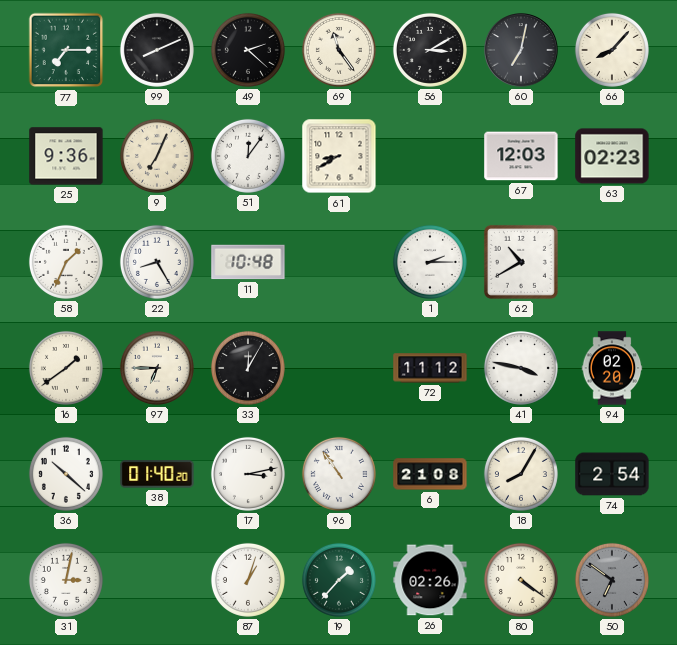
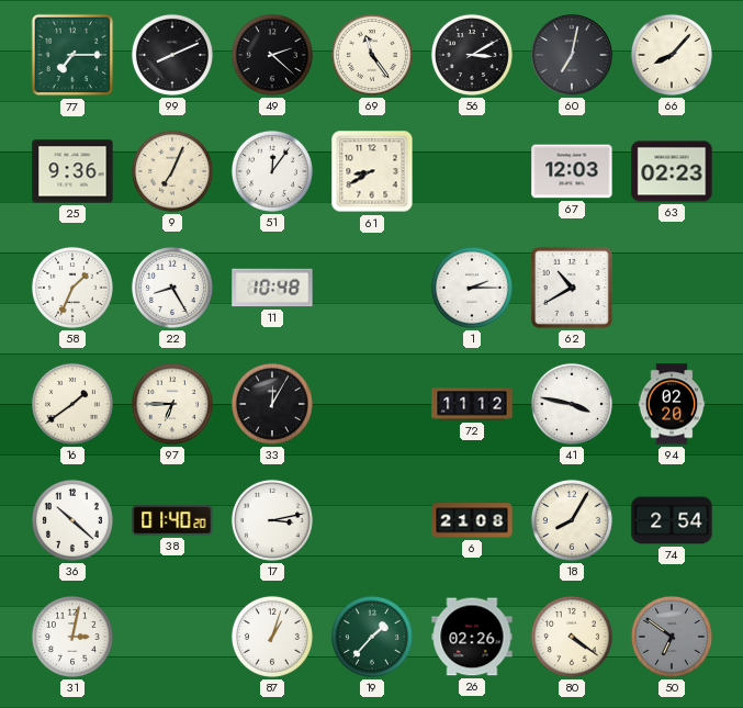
96: 10:54 -> none (339, 474)
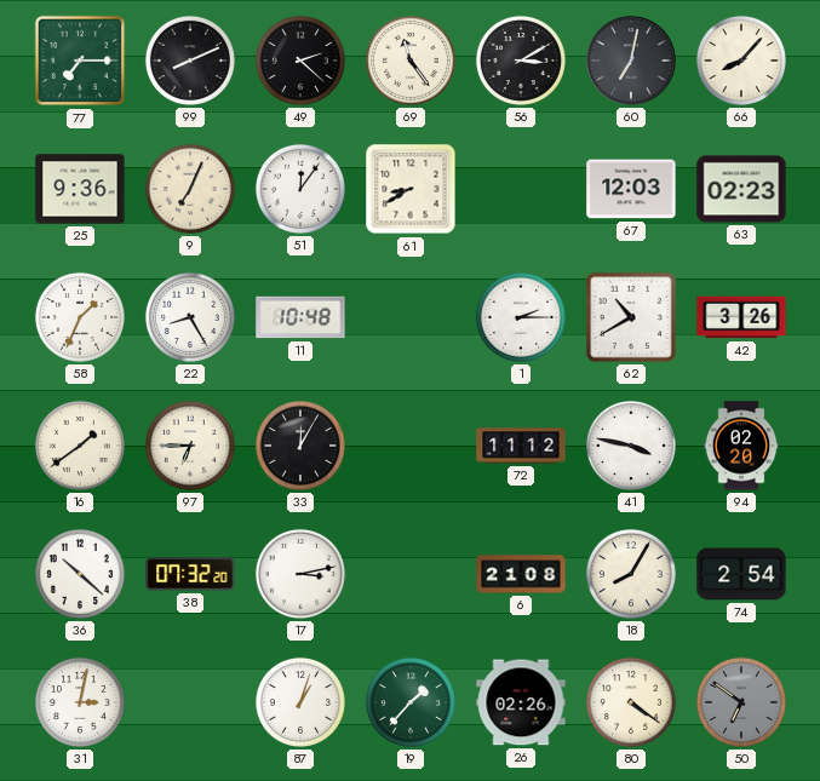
42: none -> 3:26 (741, 317)
38: 01:40 -> 07:32 (190, 574)
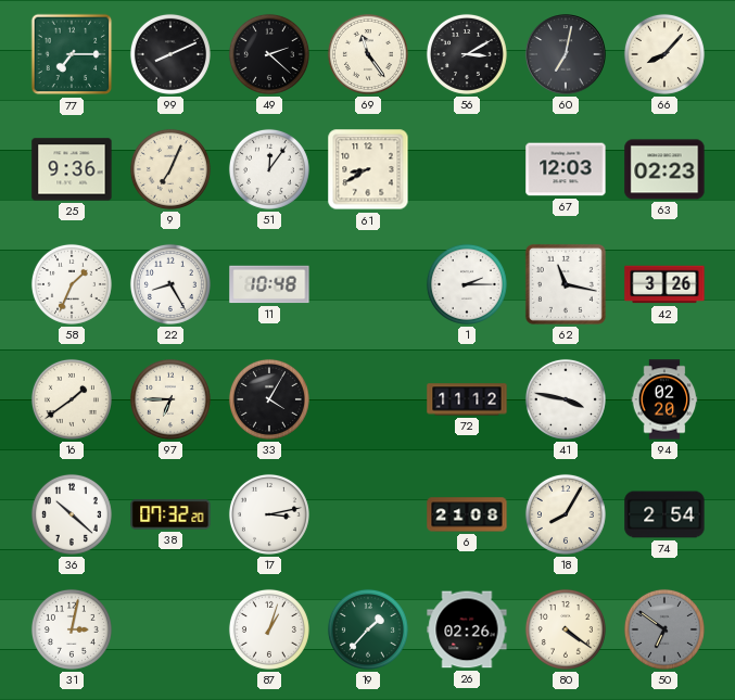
62: 10:40 -> 11:17 (566, 284)
33: 12:05 -> 4:05 (269, 399)
